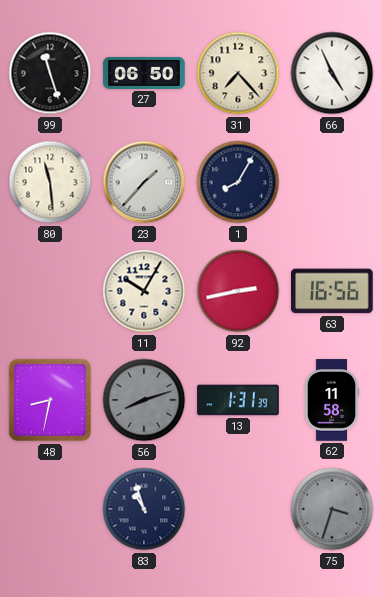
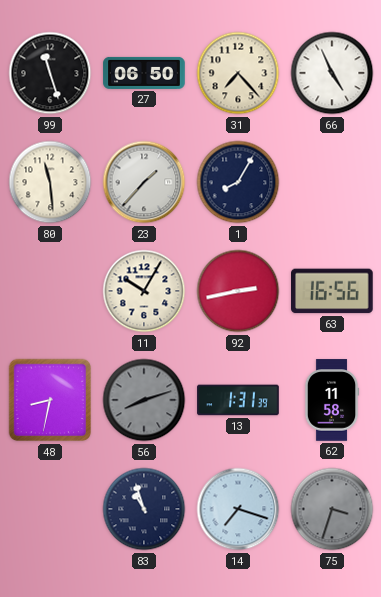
14: none -> 7:18 (238, 509)
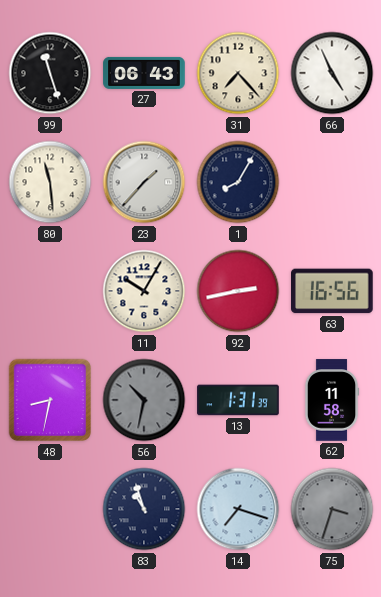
27: 06:50 -> 06:43 (144, 73)
56: 8:12 -> 10:32 (144, 400)
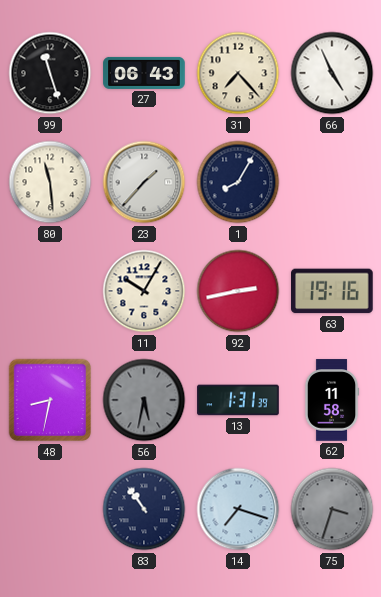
63: 16:56 -> 19:16 (332, 291)
56: 10:32 -> 5:32 (144, 400)
83: 10:57 -> 10:54 (144, 509)
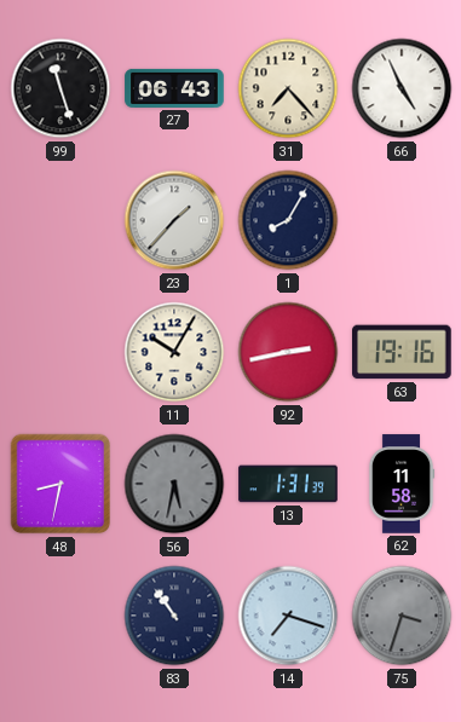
80: 11:29 -> none (50, 182)
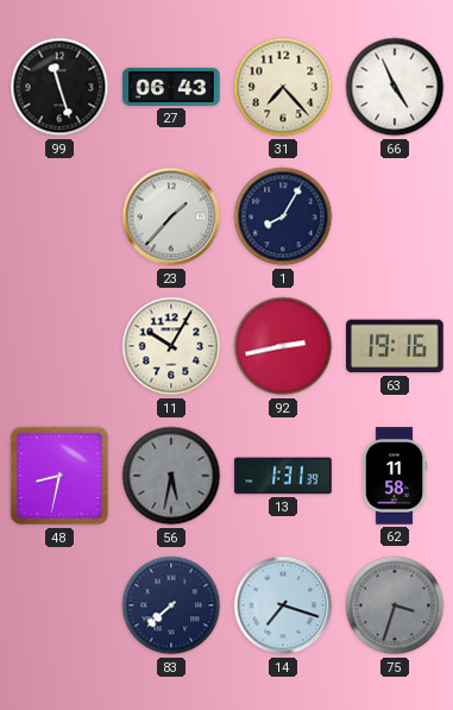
83: 10:54 -> 7:38 (171, 605)
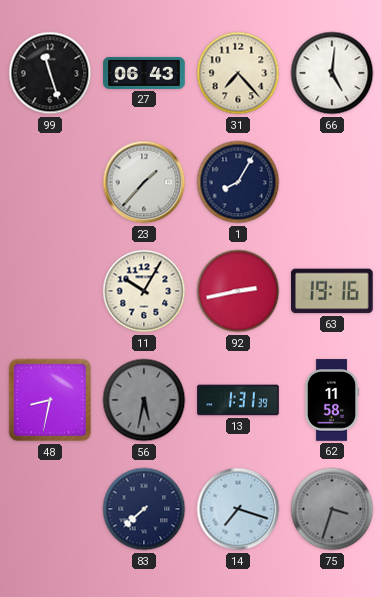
66: 4:56 -> 5:01 (332, 73)
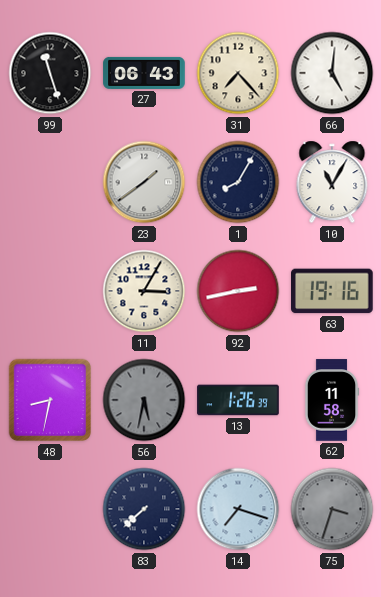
23: 1:37 -> 1:39 (144, 182)
10: none -> 11:05 (332, 182)
11: 10:05 -> 3:05 (144, 291)
13: 1:31 -> 1:26 (238, 400)
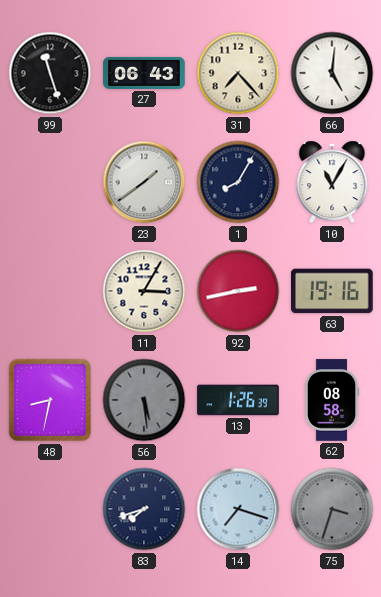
56: 5:32 -> 5:29 (144, 400)
62: 11:58 -> 08:58 (332, 400)
83: 7:38 -> 7:42 (144, 509)
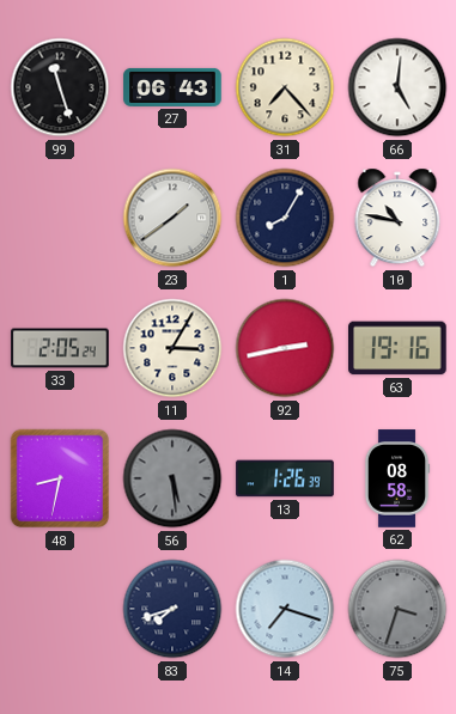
10: 11:05 -> 10:47 (397, 218)
33: none -> 2:05 (60, 348)
